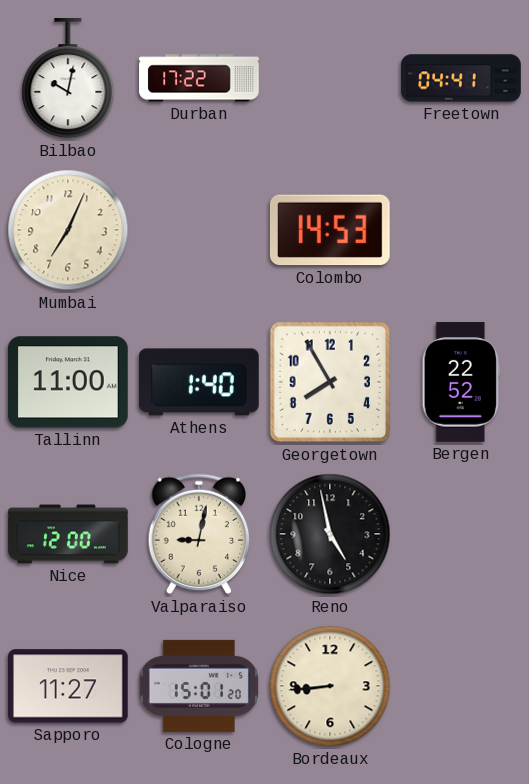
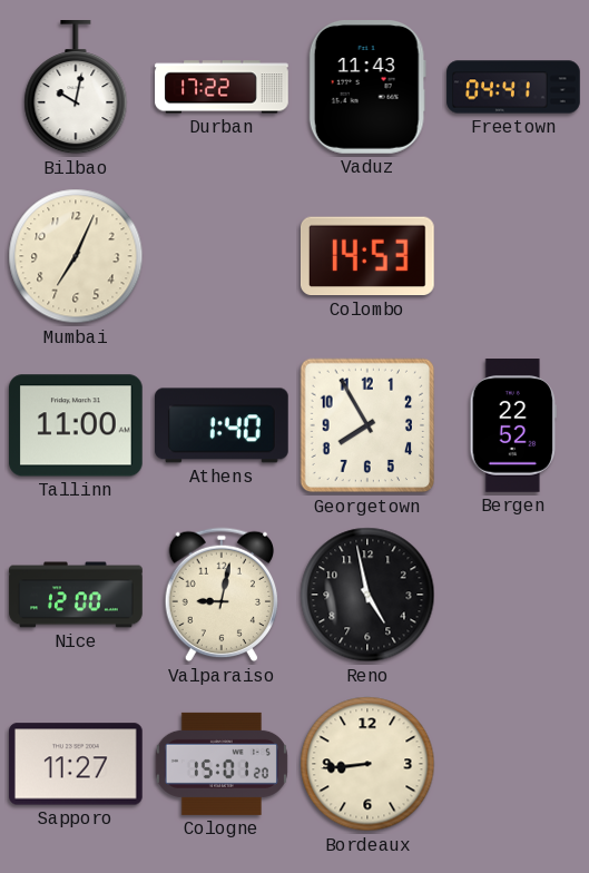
Vaduz: none -> 11:43 (367, 88)
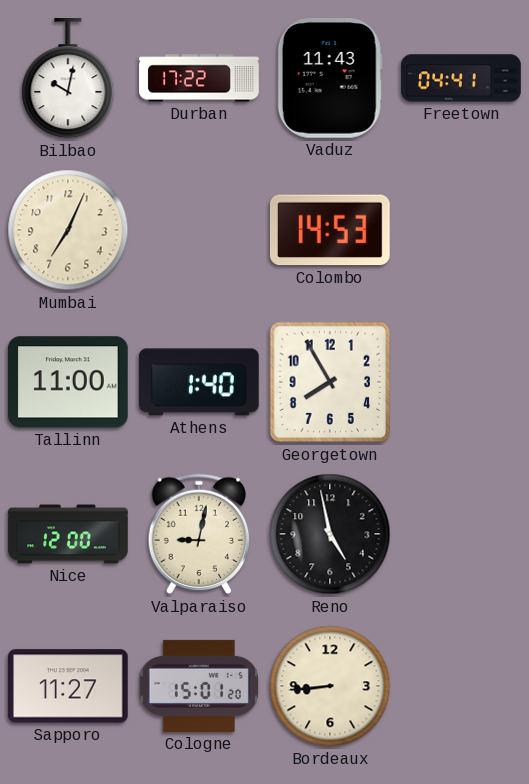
Bergen: 22:52 -> none (513, 425)
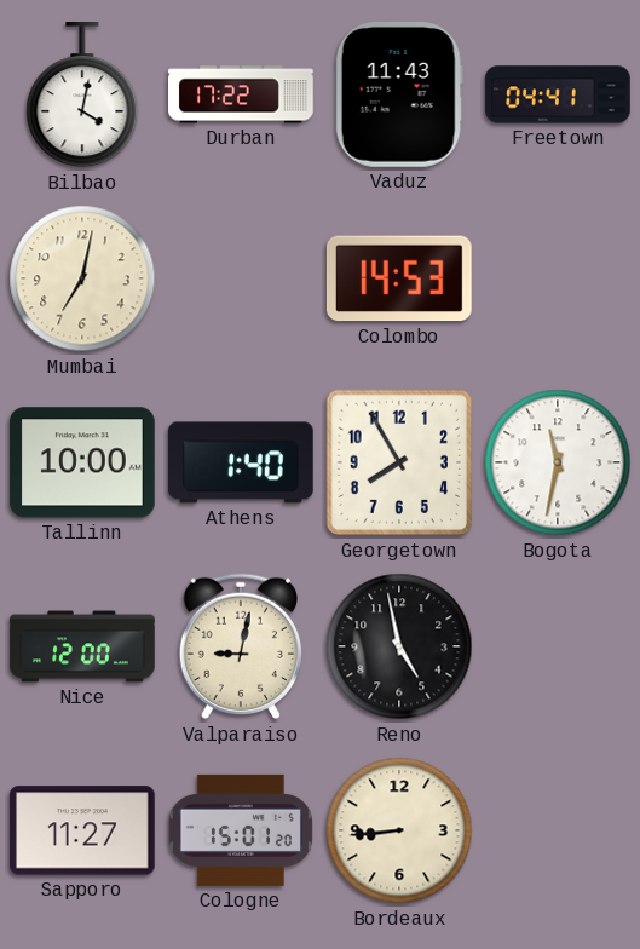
Bilbao: 10:02 -> 4:02 (82, 96)
Mumbai: 7:04 -> 7:02 (82, 278)
Tallinn: 11:00 -> 10:00 (83, 462)
Bogota: none -> 11:32 (558, 462)
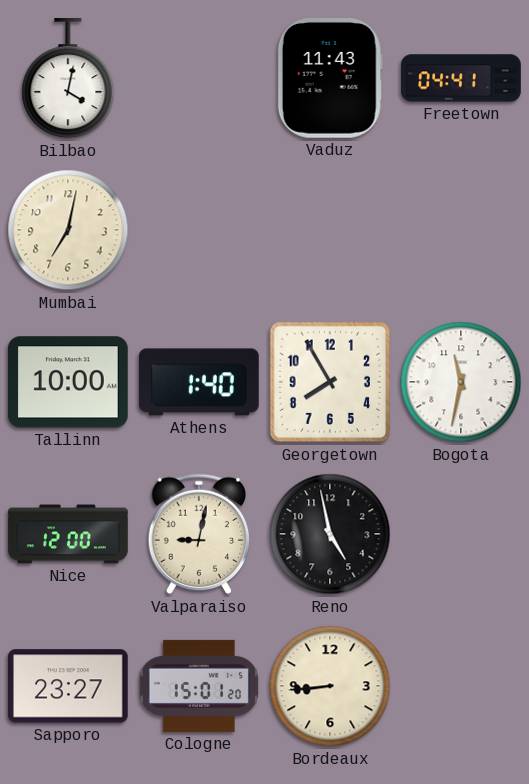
Durban: 17:22 -> none (241, 94)
Colombo: 14:53 -> none (399, 278)
Sapporo: 11:27 -> 23:27 (69, 686)
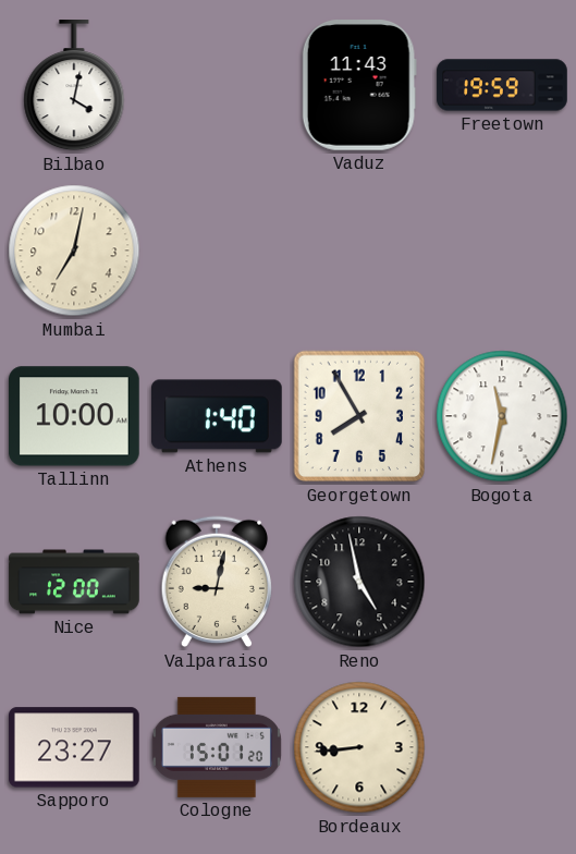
Freetown: 04:41 -> 19:59 (502, 85)
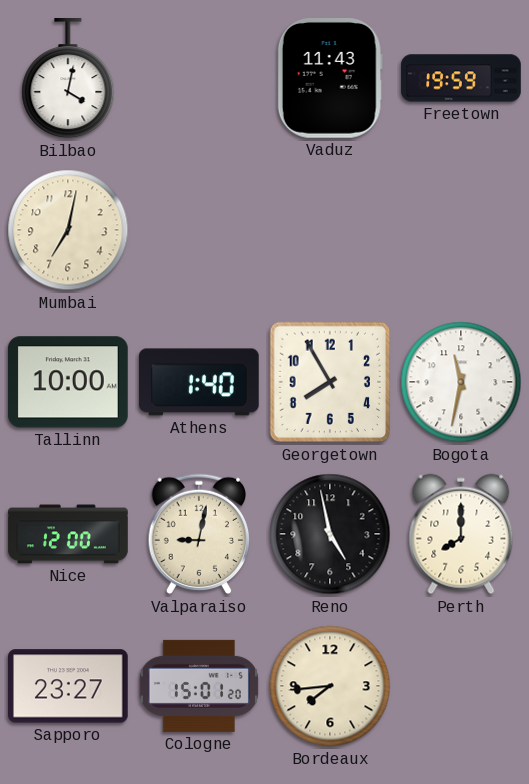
Perth: none -> 8:00 (461, 534)
Bordeaux: 8:44 -> 7:44 (330, 686)
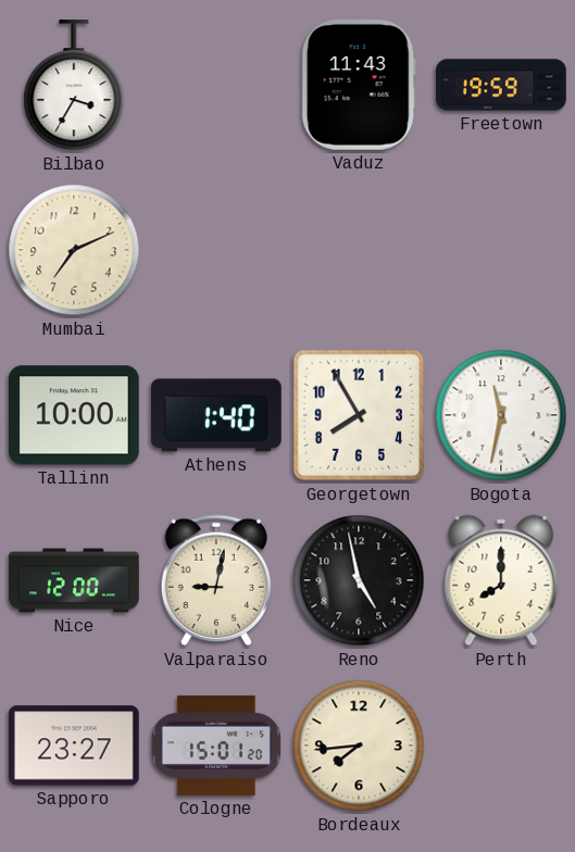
Bilbao: 4:02 -> 3:35 (74, 86)
Mumbai: 7:02 -> 7:11 (74, 250)
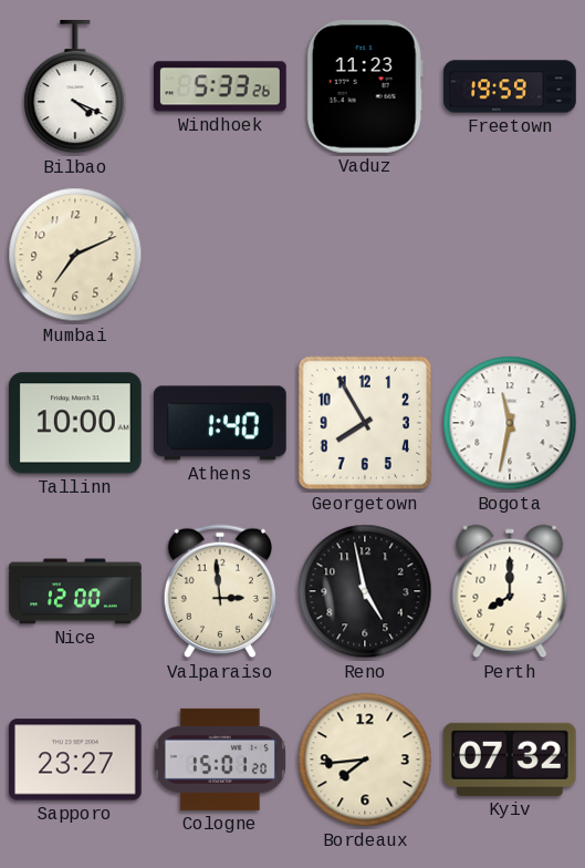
Bilbao: 3:35 -> 4:19 (75, 87)
Windhoek: none -> 5:33 (221, 86)
Vaduz: 11:43 -> 11:23 (365, 87)
Valparaiso: 9:02 -> 2:59 (220, 591)
Kyiv: none -> 07:32 (510, 759)
